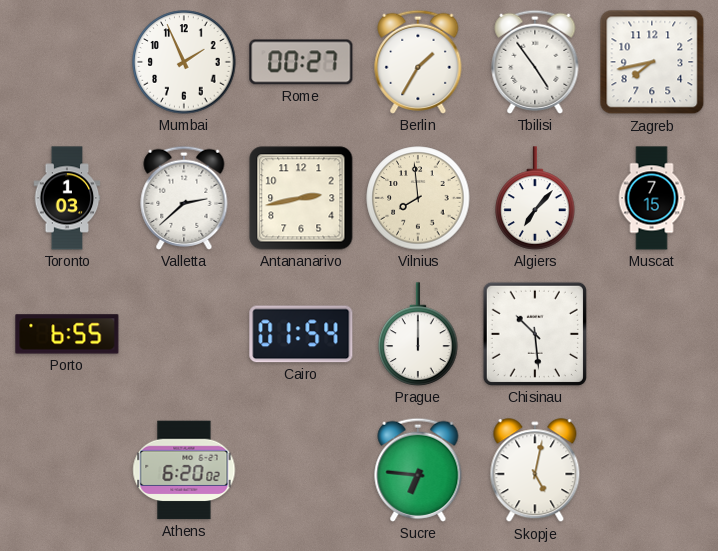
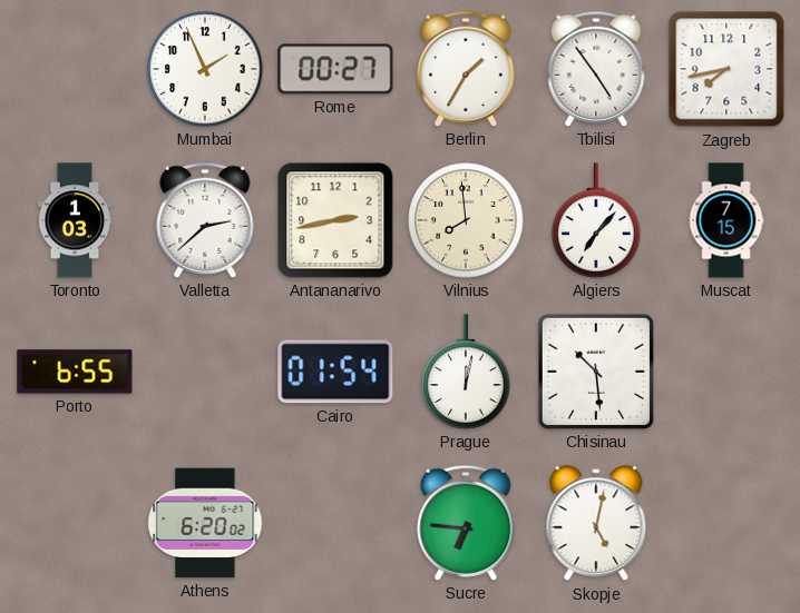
Prague: 12:00 -> 12:02 (466, 372)
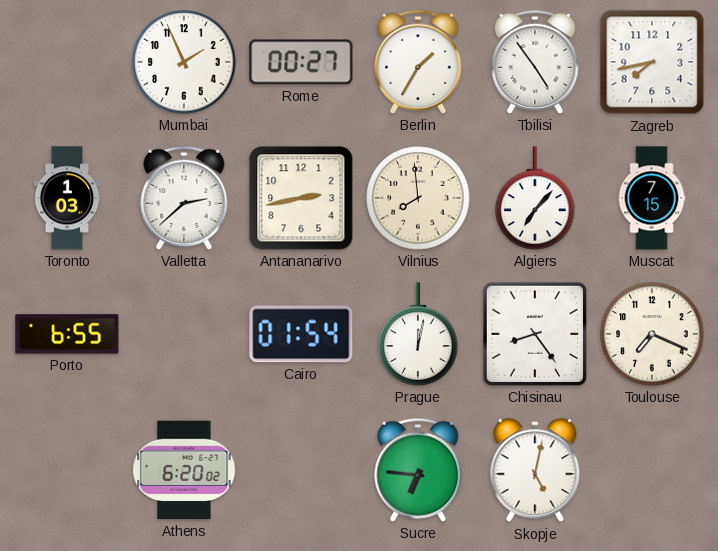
Chisinau: 10:29 -> 8:24 (535, 334)
Toulouse: none -> 7:19 (652, 334)
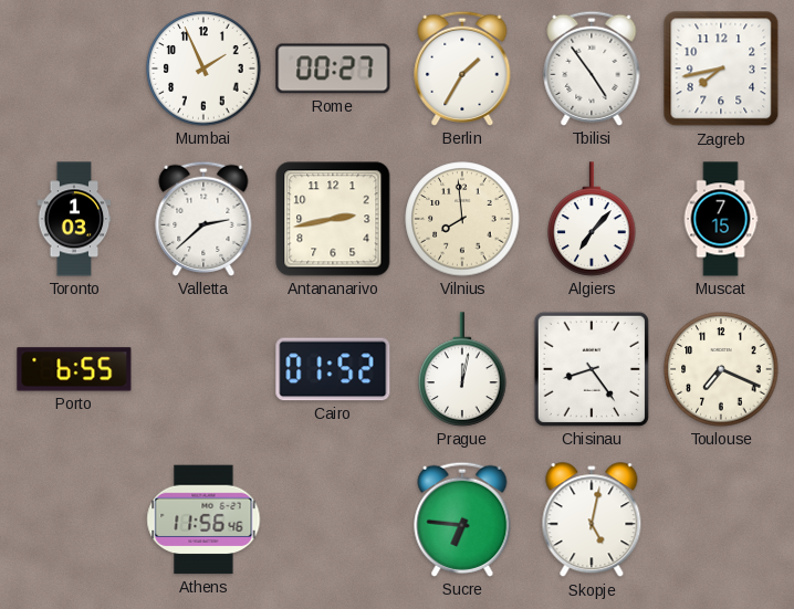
Cairo: 01:54 -> 01:52 (333, 369)
Athens: 6:20 -> 11:56 (203, 519)
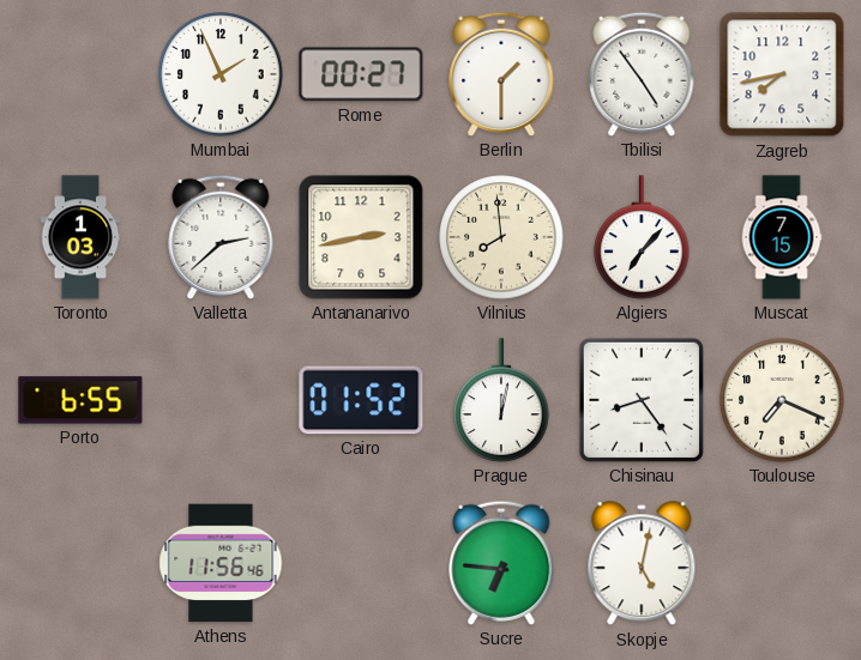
Berlin: 1:35 -> 1:30 (501, 74)
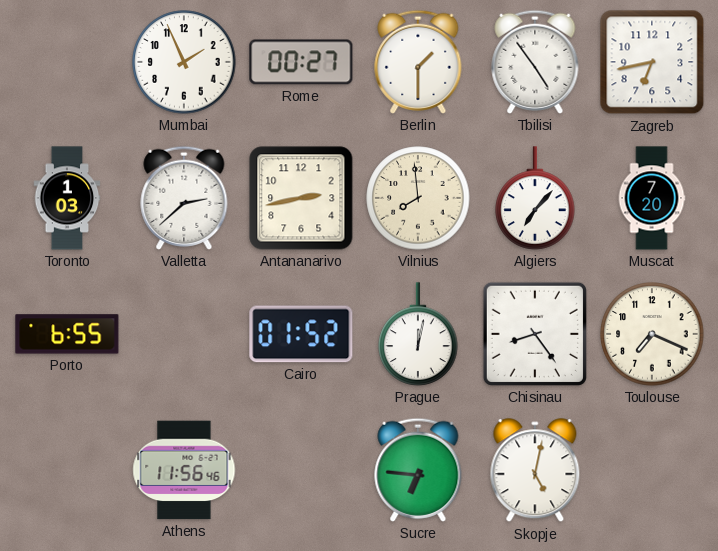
Zagreb: 7:43 -> 6:43 (652, 62)
Muscat: 7:15 -> 7:20 (652, 198)
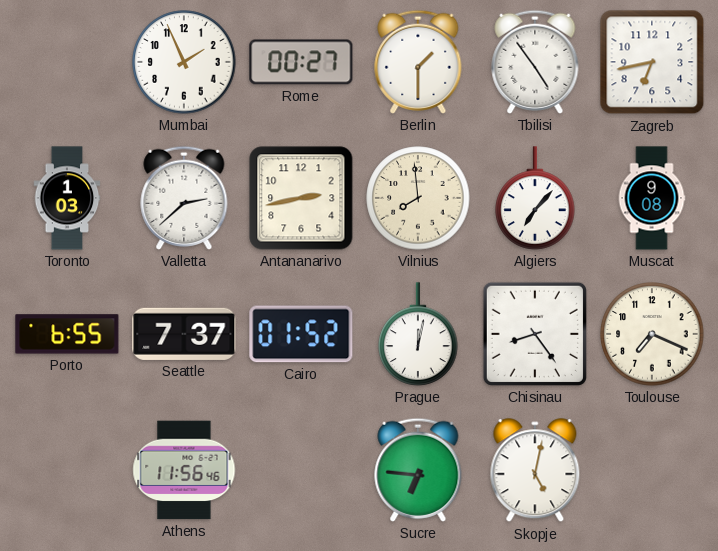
Muscat: 7:20 -> 9:08 (652, 198)
Seattle: none -> 7:37 (184, 334)
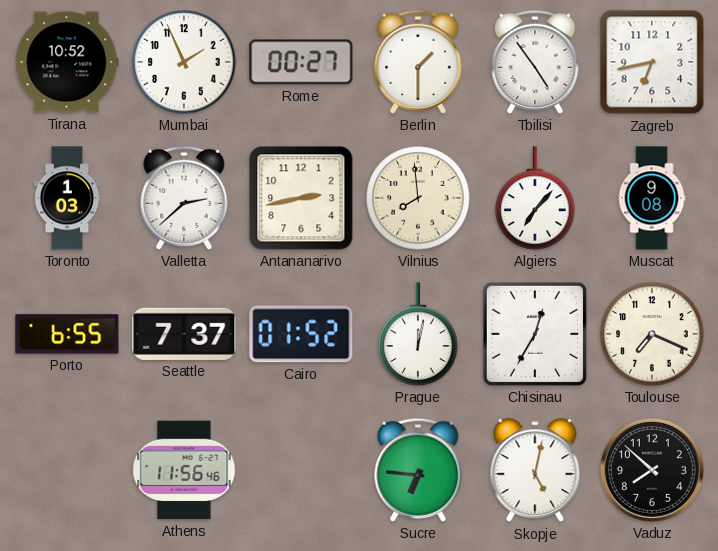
Tirana: none -> 10:52 (67, 62)
Chisinau: 8:24 -> 12:35 (535, 334)
Vaduz: none -> 7:52 (652, 470)
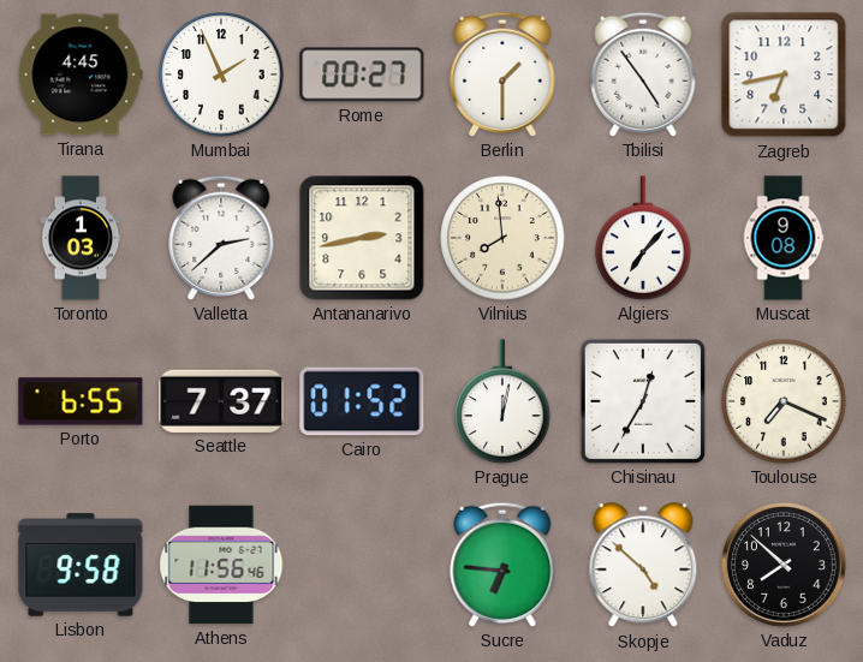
Tirana: 10:52 -> 4:45 (81, 74)
Lisbon: none -> 9:58 (81, 565)
Skopje: 5:02 -> 4:52 (643, 566)
